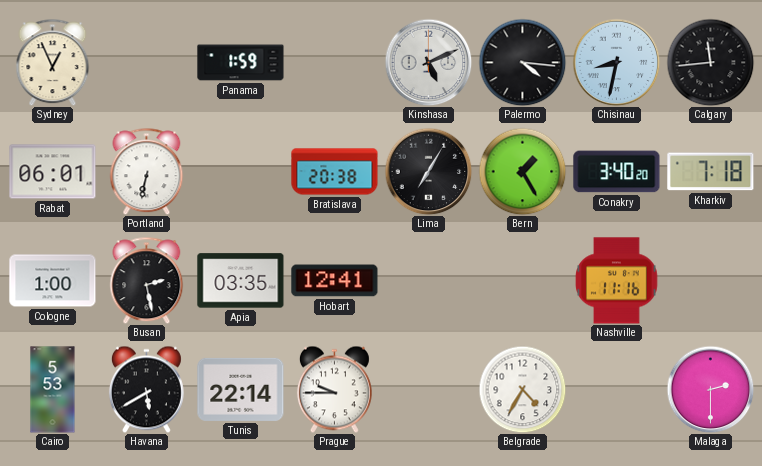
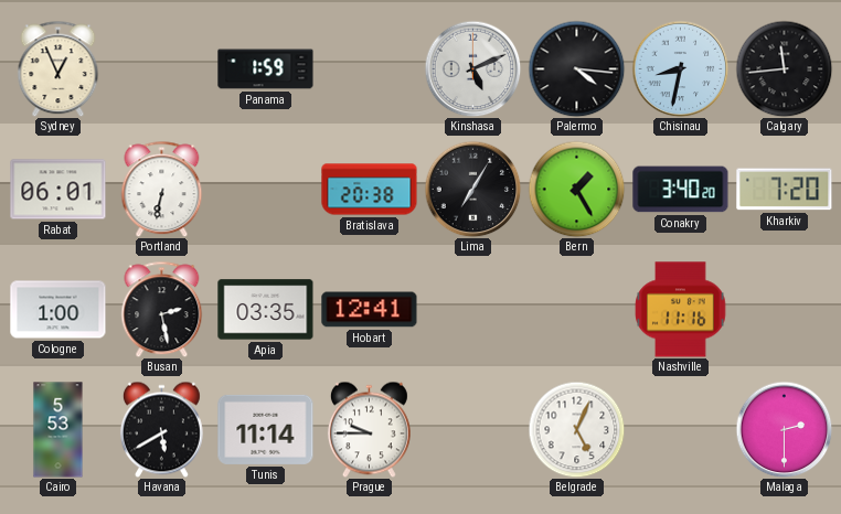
Kharkiv: 7:18 -> 7:20 (785, 190)
Tunis: 22:14 -> 11:14 (266, 429)
Belgrade: 4:35 -> 5:04 (576, 429)
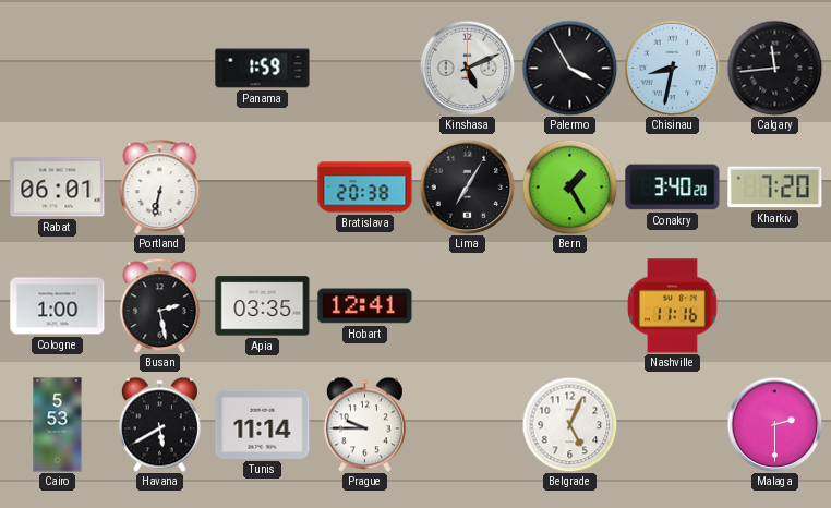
Sydney: 12:56 -> none (58, 68)
Palermo: 4:16 -> 3:55 (569, 68)
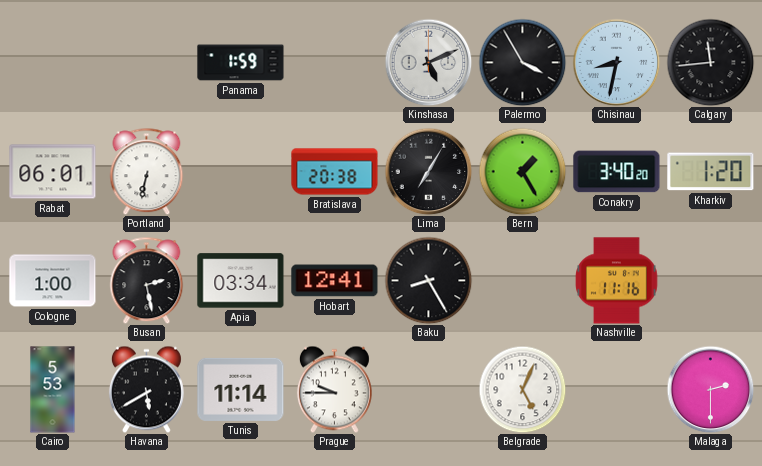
Kharkiv: 7:20 -> 1:20 (711, 172)
Apia: 03:35 -> 03:34 (241, 281)
Baku: none -> 8:25 (428, 280)
